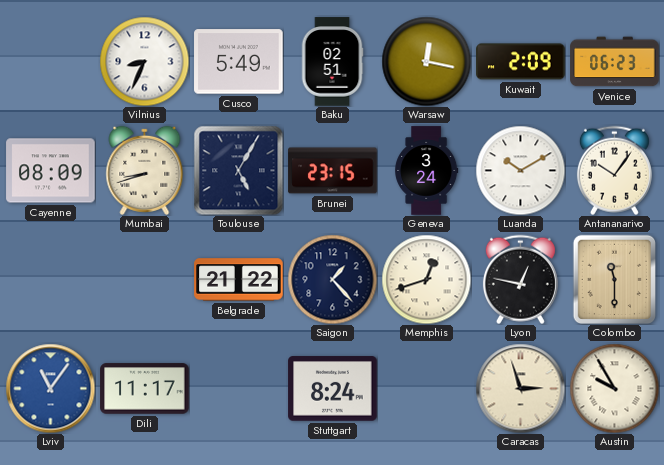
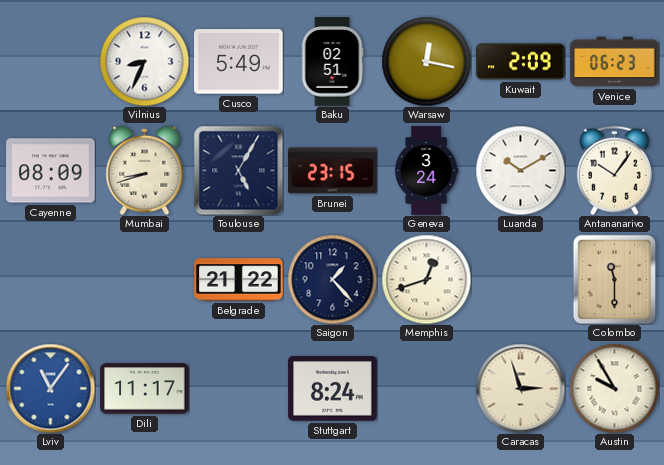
Lyon: 12:47 -> none (520, 279)
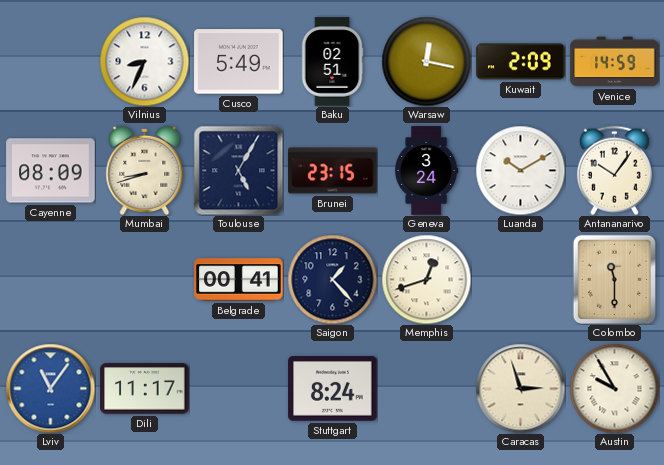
Venice: 06:23 -> 14:59 (615, 62)
Belgrade: 21:22 -> 00:41 (239, 280)
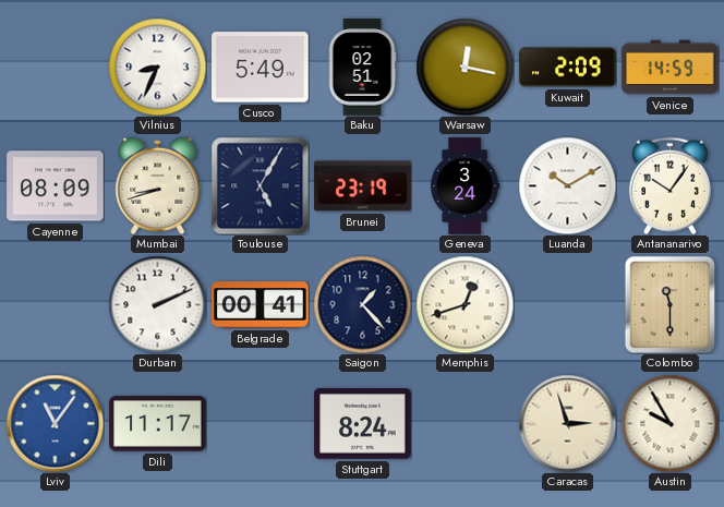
Brunei: 23:15 -> 23:19 (363, 186)
Durban: none -> 2:11 (157, 304)
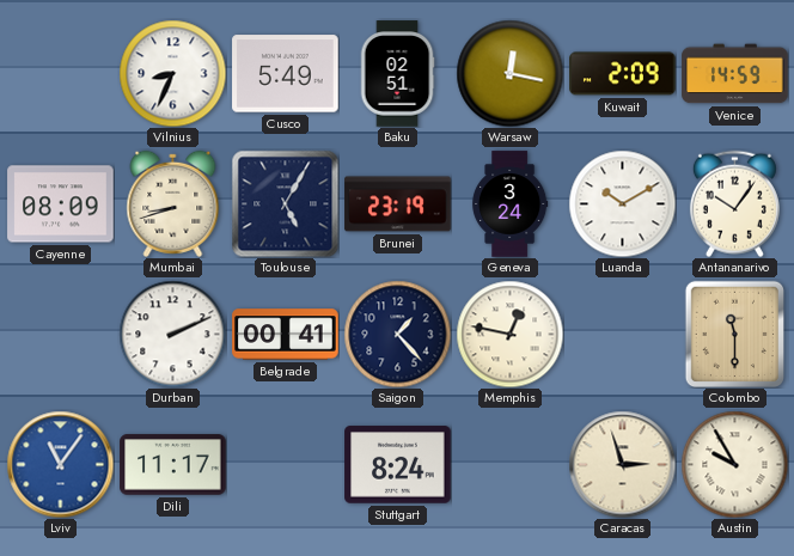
Memphis: 12:42 -> 12:47 (509, 334)
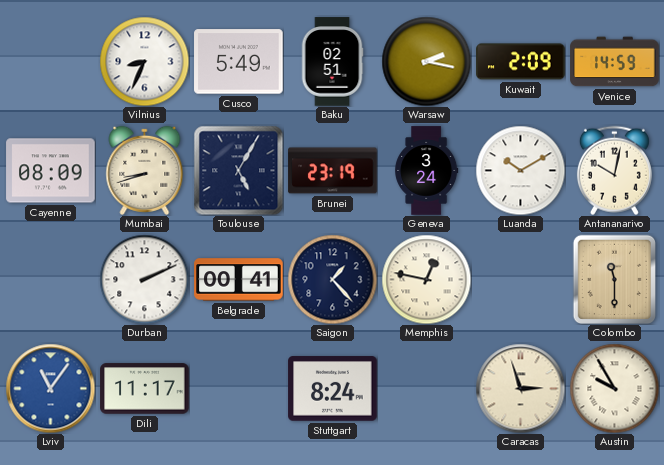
Warsaw: 12:17 -> 2:17 (426, 61)
Antananarivo: 10:06 -> 10:02 (614, 170)
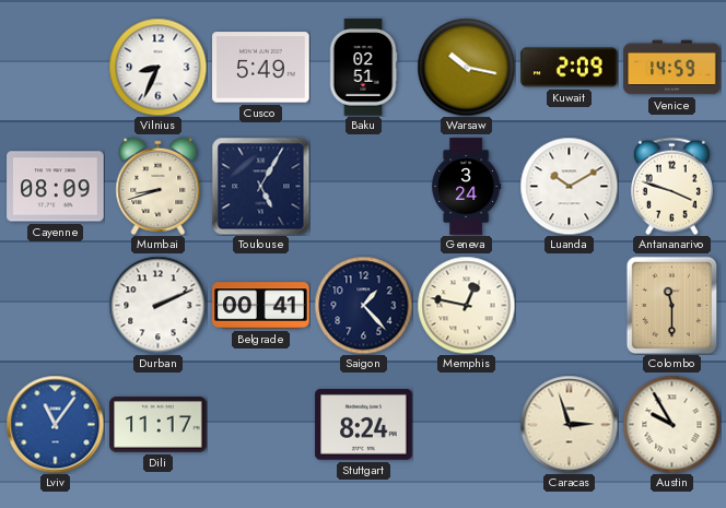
Warsaw: 2:17 -> 10:17 (466, 67)
Brunei: 23:19 -> none (333, 171)
Antananarivo: 10:02 -> 3:48 (671, 186)
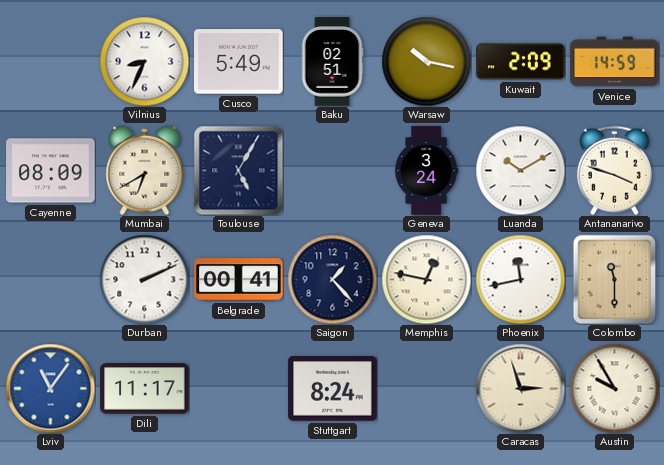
Mumbai: 8:42 -> 6:40 (145, 170)
Phoenix: none -> 11:43 (520, 279)
